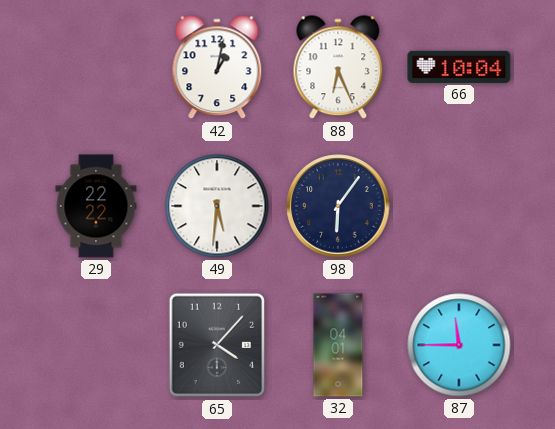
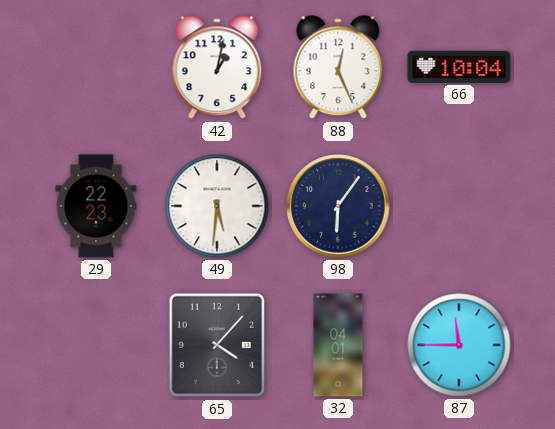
88: 6:26 -> 12:26 (338, 68)
29: 22:22 -> 22:23 (96, 206)
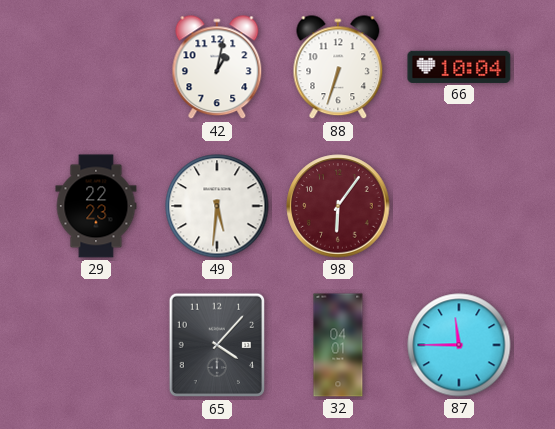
88: 12:26 -> 6:33 (338, 68)
98 dial: navy -> burgundy (338, 206)
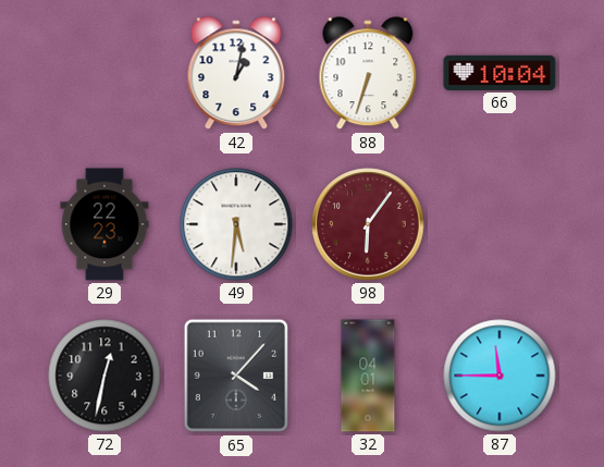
72: none -> 12:32 (104, 376)
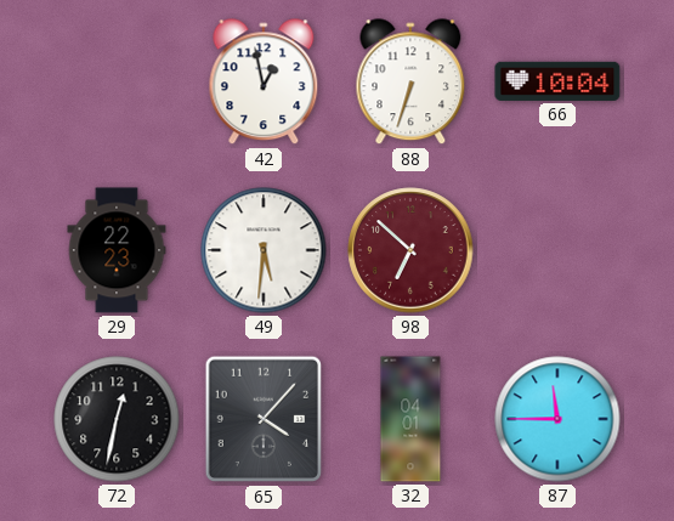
42: 1:02 -> 12:58 (264, 83)
98: 6:06 -> 6:52 (410, 250)
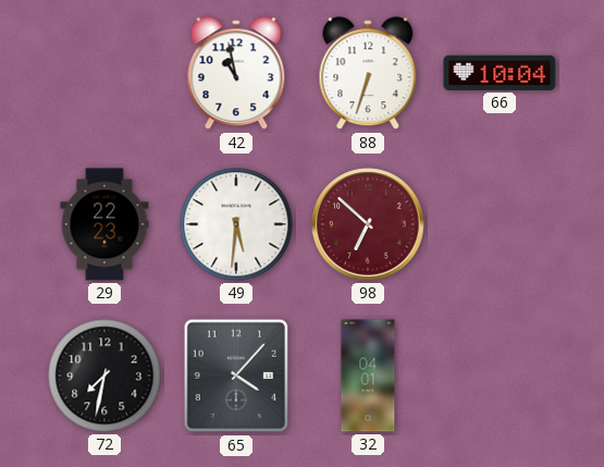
42: 12:58 -> 10:58 (236, 74)
72: 12:32 -> 7:32 (104, 376)
87: 11:45 -> none (557, 419)
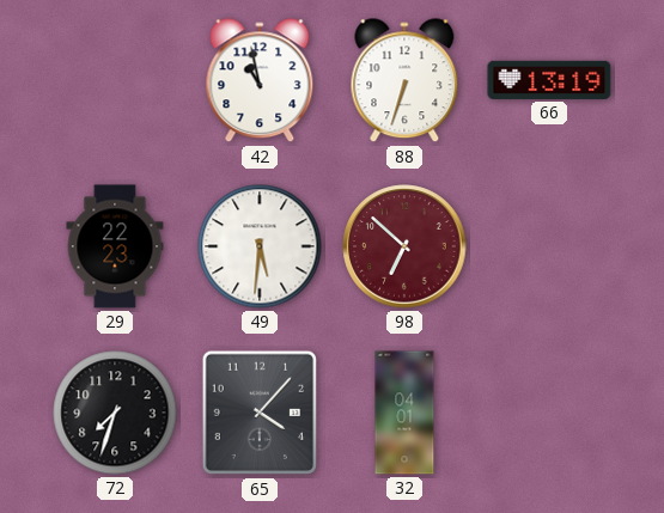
66: 10:04 -> 13:19 (549, 80)
72: 7:32 -> 7:33 (115, 413)
